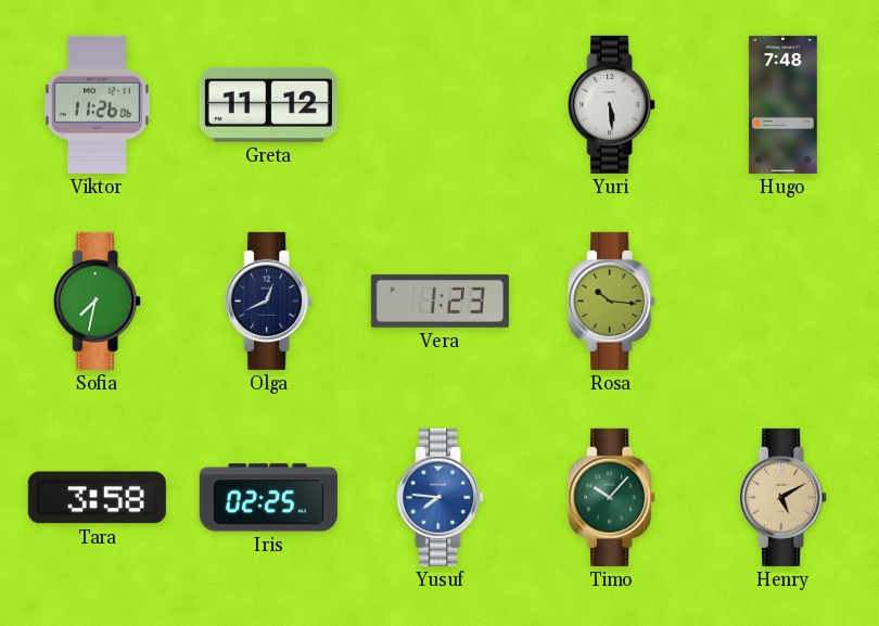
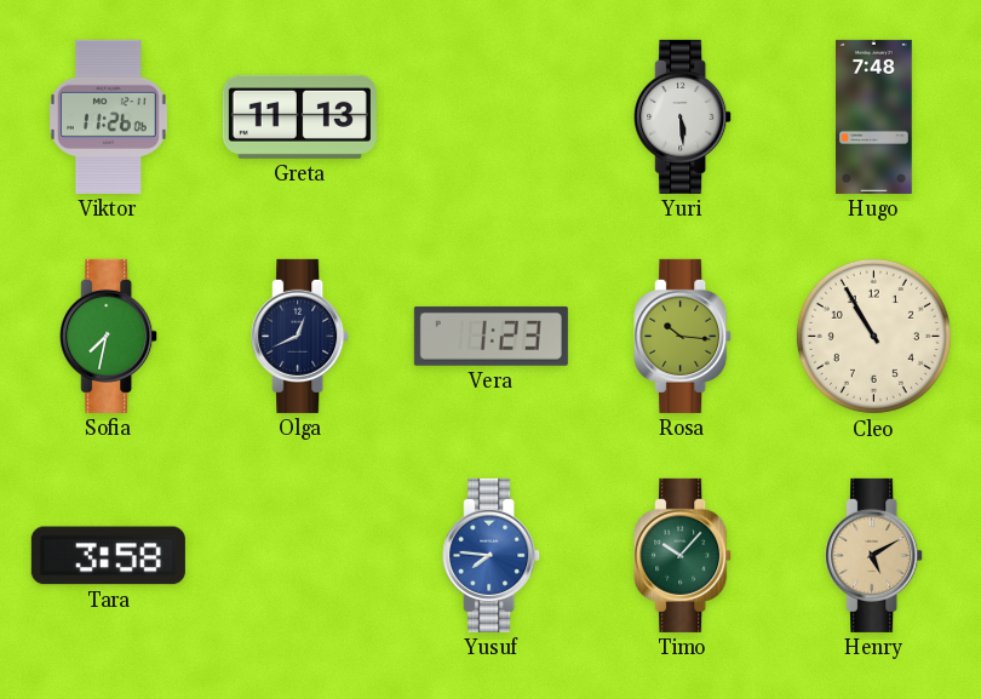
Greta: 11:12 -> 11:13 (299, 116)
Cleo: none -> 10:55 (873, 336)
Iris: 02:25 -> none (268, 498)
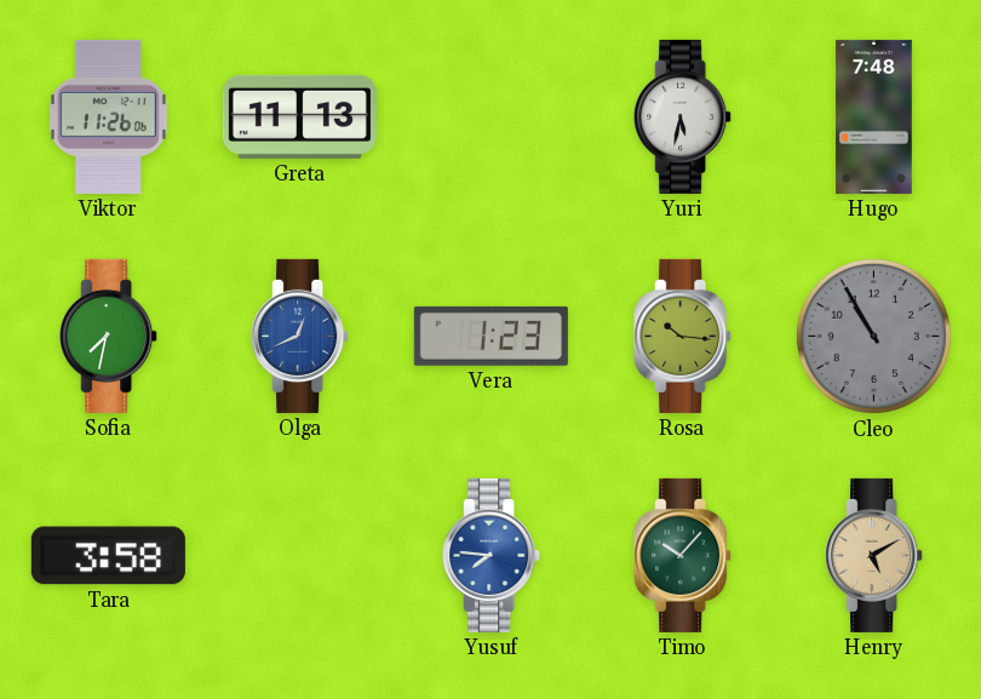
Yuri: 5:29 -> 5:32 (683, 116)
Olga dial: navy -> blue (300, 336)
Cleo dial: cream -> grey (873, 336)
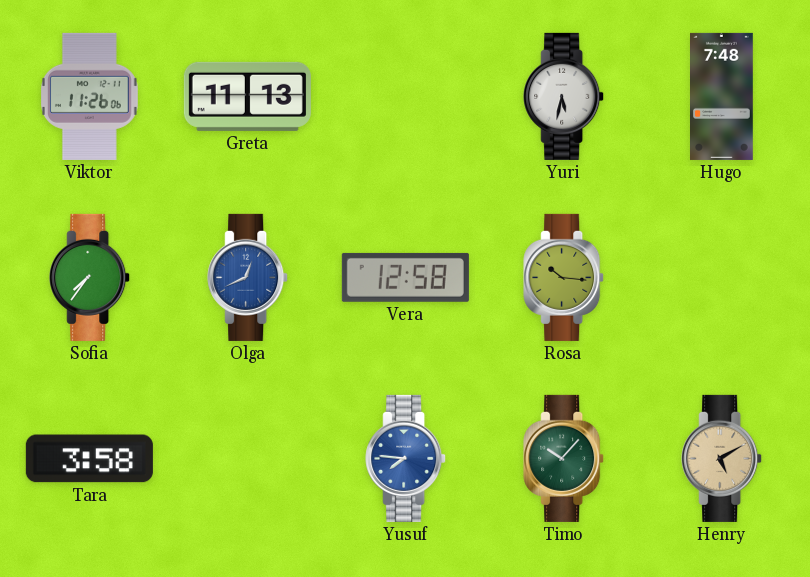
Sofia: 7:32 -> 7:36 (90, 277)
Vera: 1:23 -> 12:58 (405, 277)
Cleo: 10:55 -> none (873, 336)
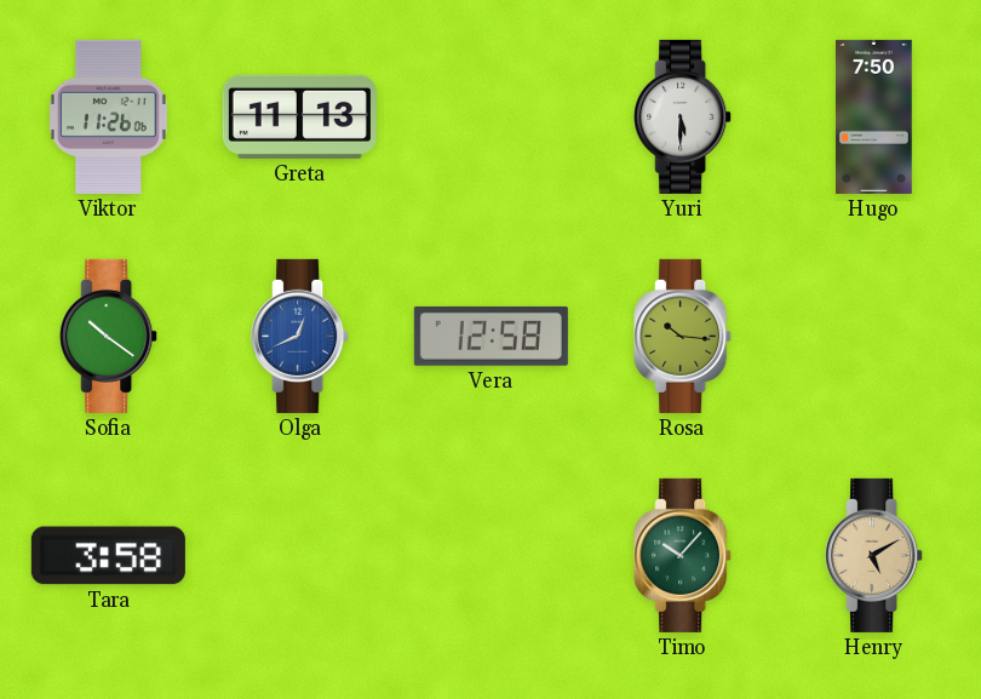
Yuri: 5:32 -> 5:30 (683, 116)
Hugo: 7:48 -> 7:50 (874, 116)
Sofia: 7:36 -> 10:21 (109, 336)
Yusuf: 7:46 -> none (406, 458)
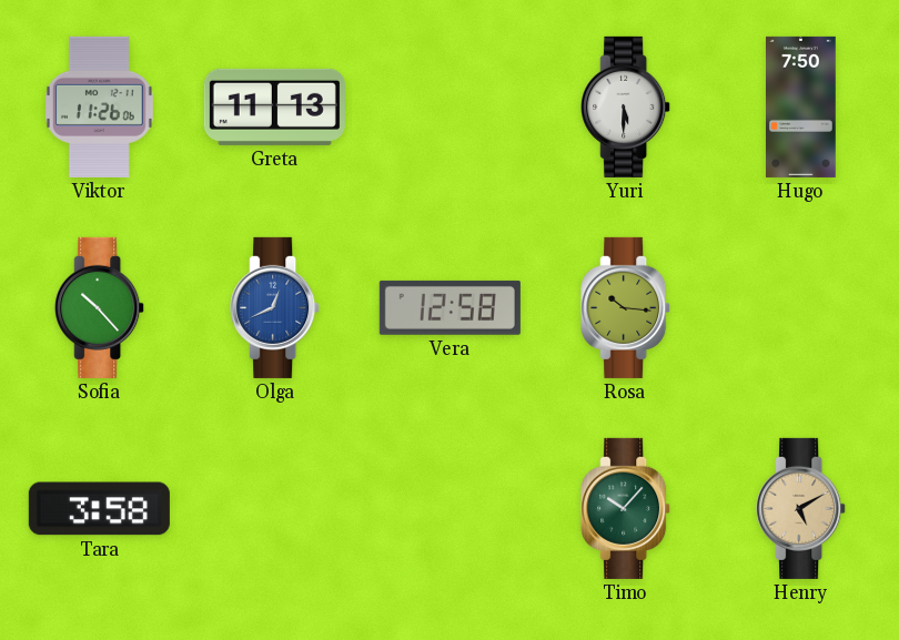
Sofia: 10:21 -> 10:23 (100, 307)
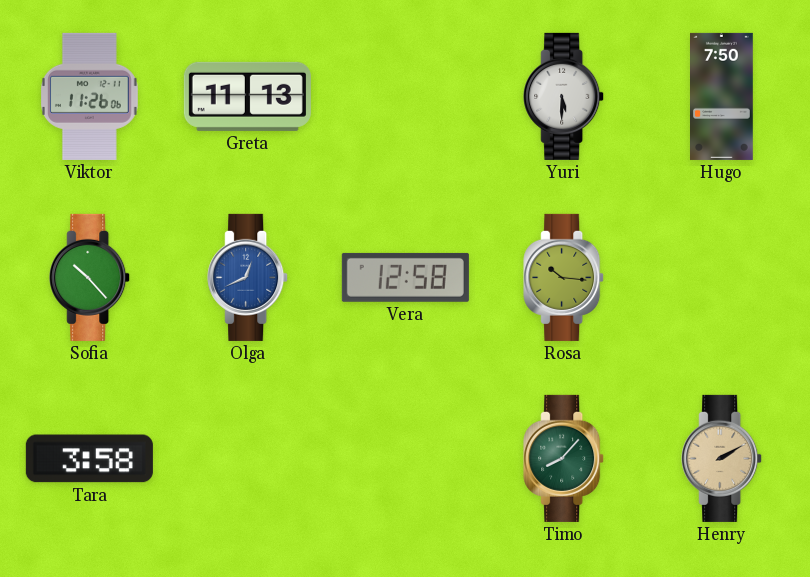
Timo: 10:07 -> 8:07 (564, 458)
Henry: 5:10 -> 2:10 (722, 458)
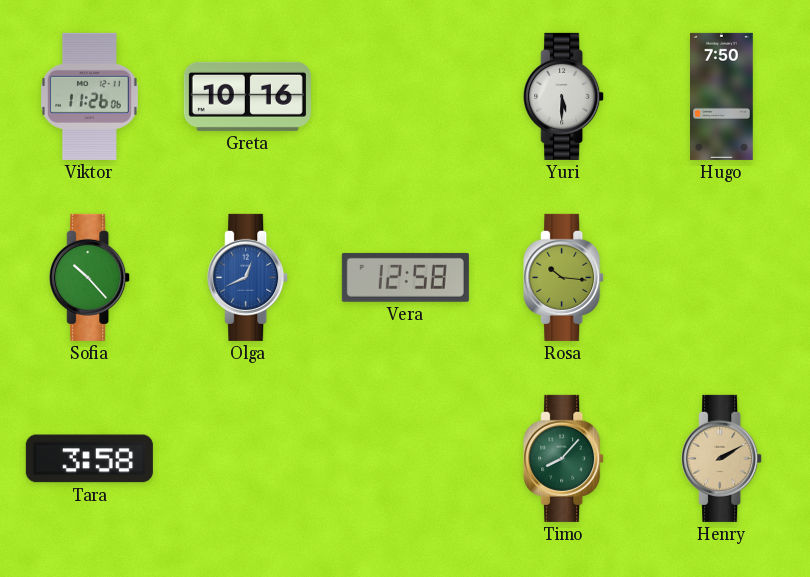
Greta: 11:13 -> 10:16 (247, 96)
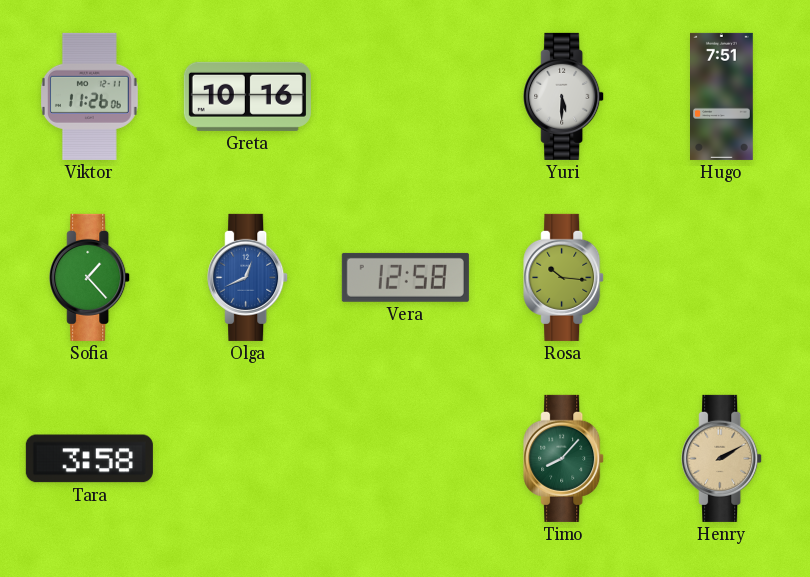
Hugo: 7:50 -> 7:51 (722, 96)
Sofia: 10:23 -> 1:23 (90, 277)
